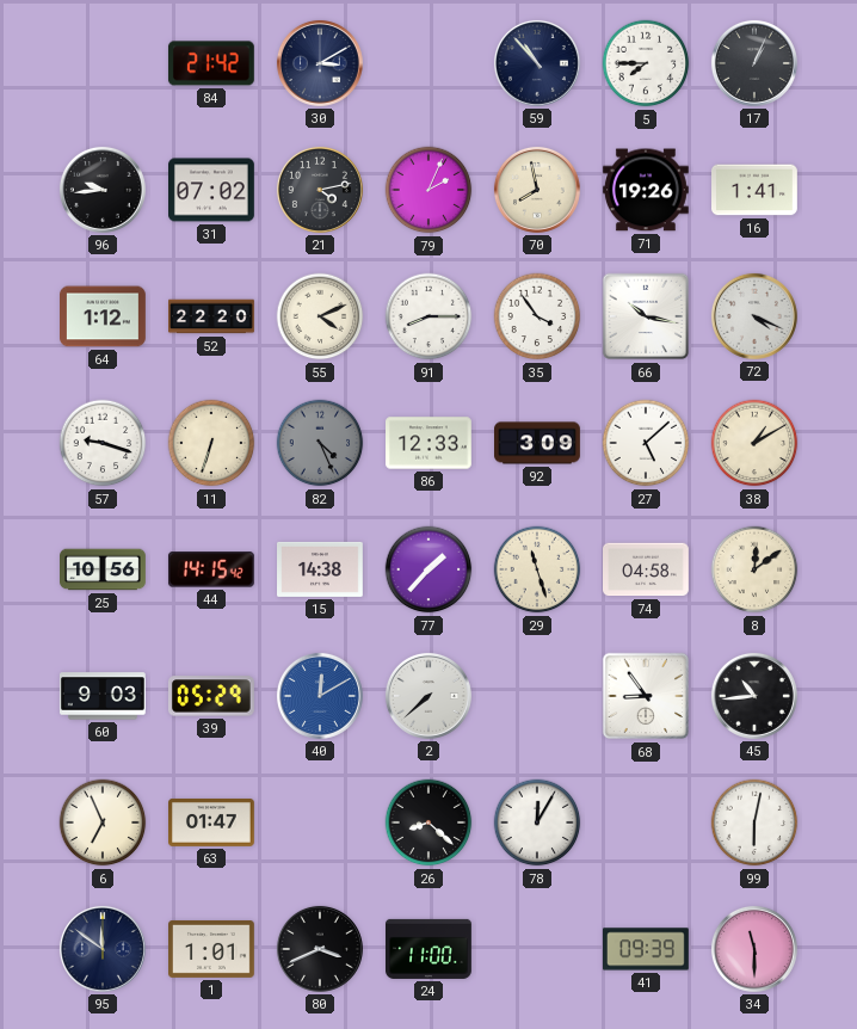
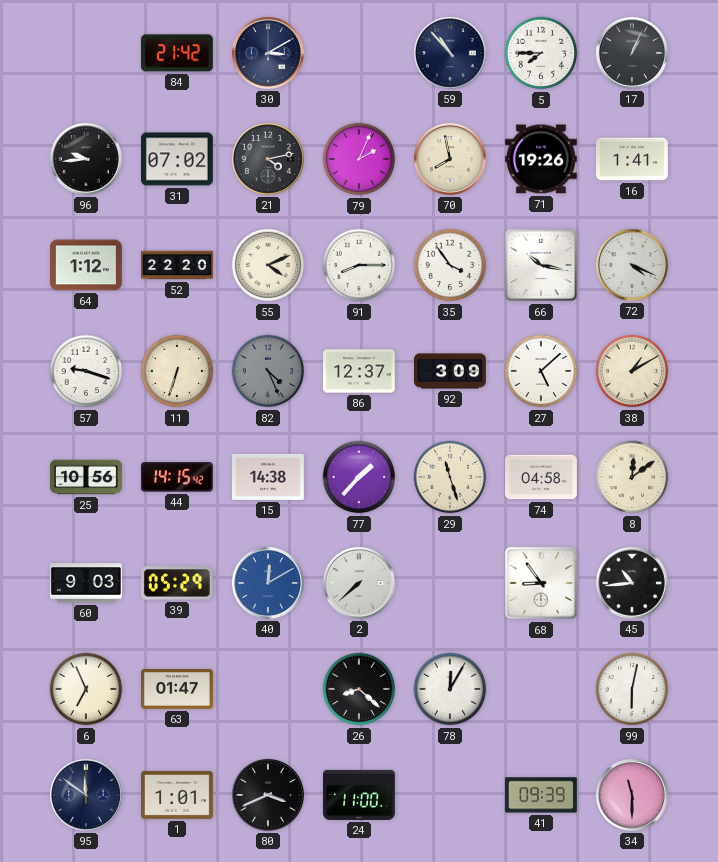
86: 12:33 -> 12:37 (360, 371)
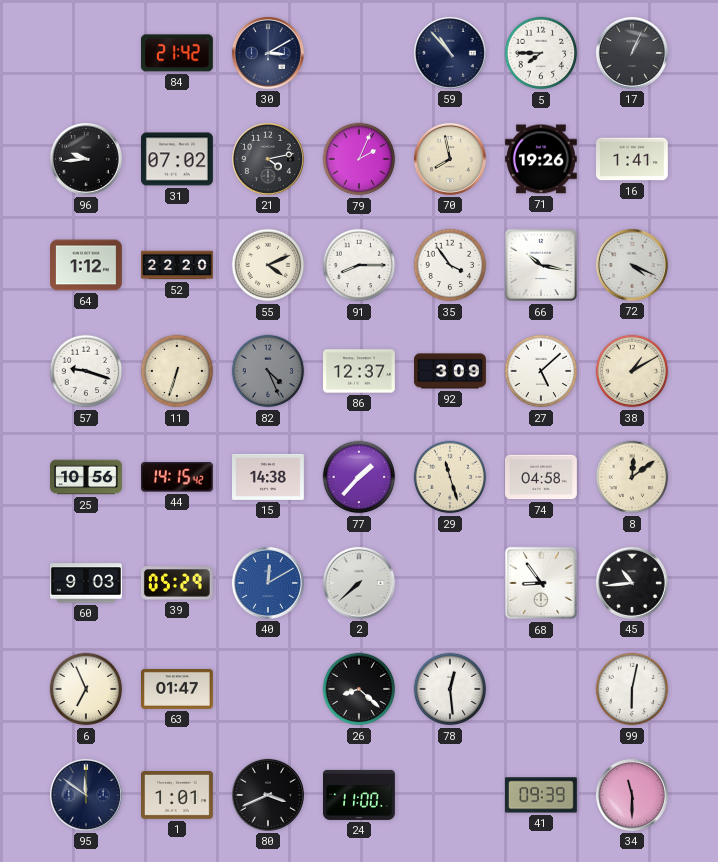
78: 12:05 -> 12:29 (450, 689)
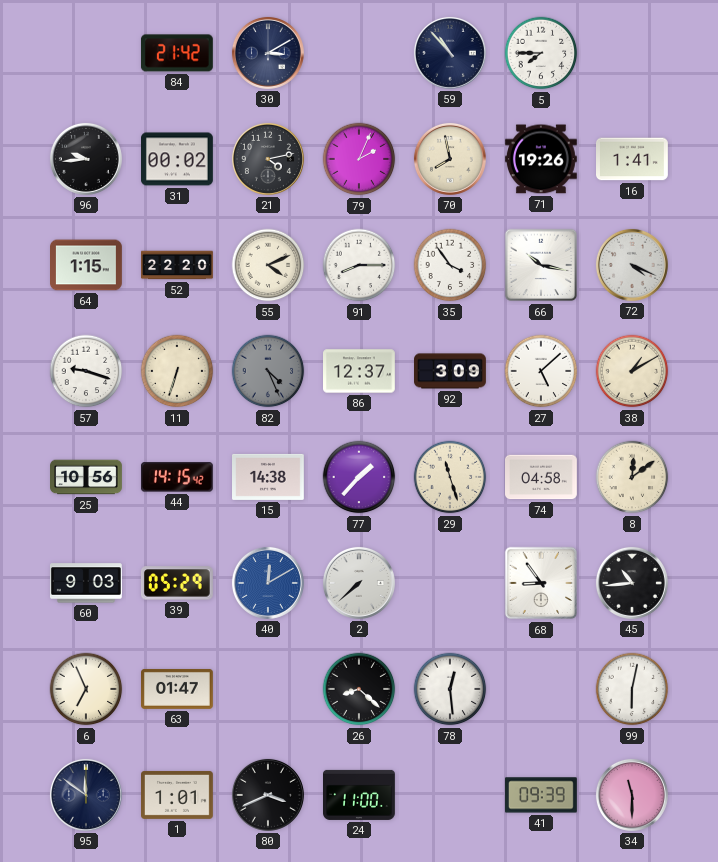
17: 1:04 -> none (632, 53)
31: 07:02 -> 00:02 (178, 159)
64: 1:12 -> 1:15 (87, 265)
